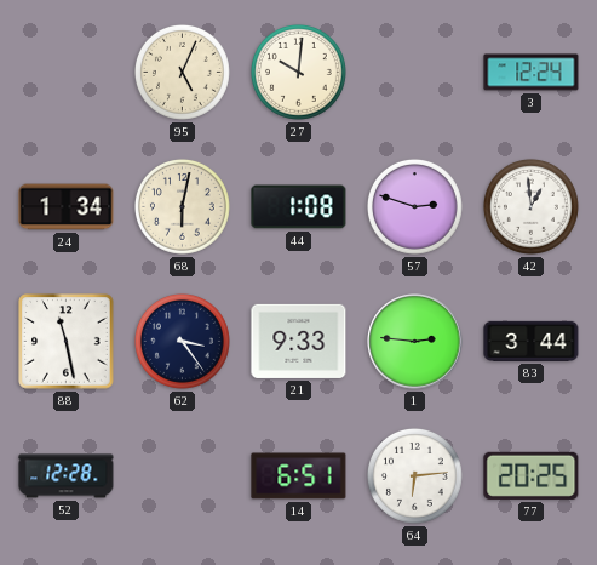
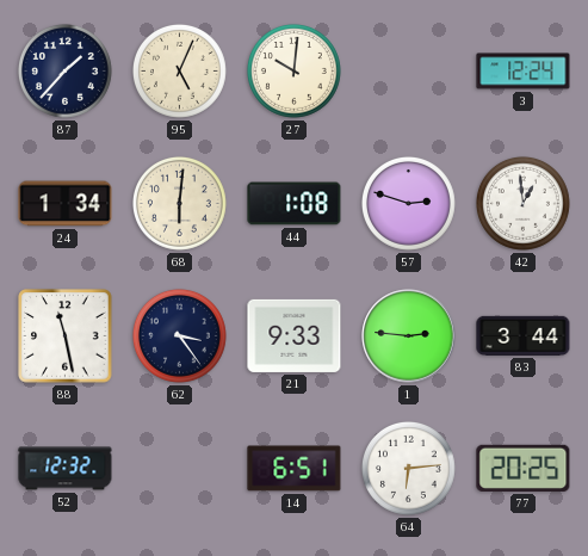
87: none -> 1:37 (64, 70)
68: 6:02 -> 6:01 (179, 203)
52: 12:28 -> 12:32 (66, 469)
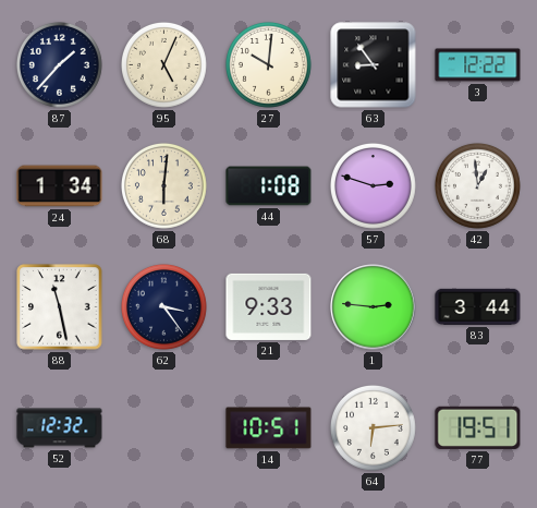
63: none -> 8:54 (374, 65)
3: 12:24 -> 12:22 (478, 65)
14: 6:51 -> 10:51 (269, 428)
77: 20:25 -> 19:51 (478, 427)
